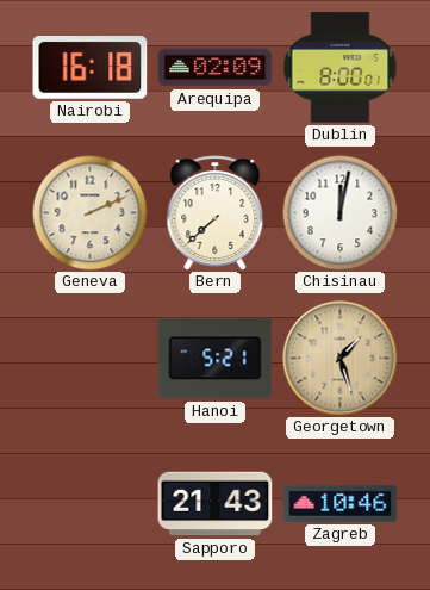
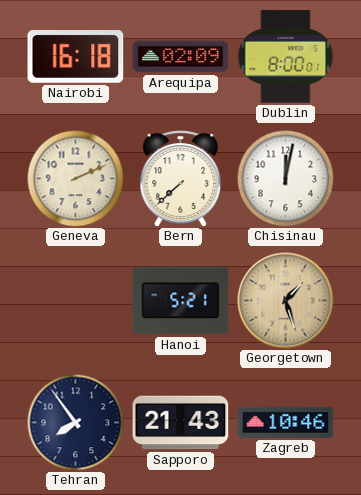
Tehran: none -> 7:54 (75, 422)
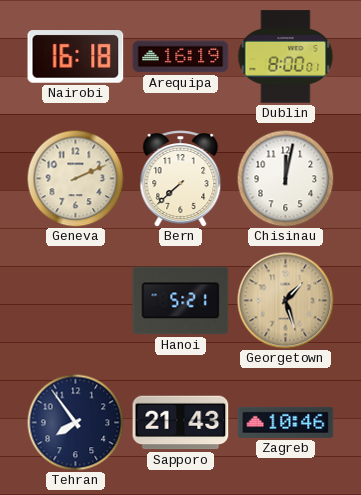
Arequipa: 02:09 -> 16:19 (181, 57)
